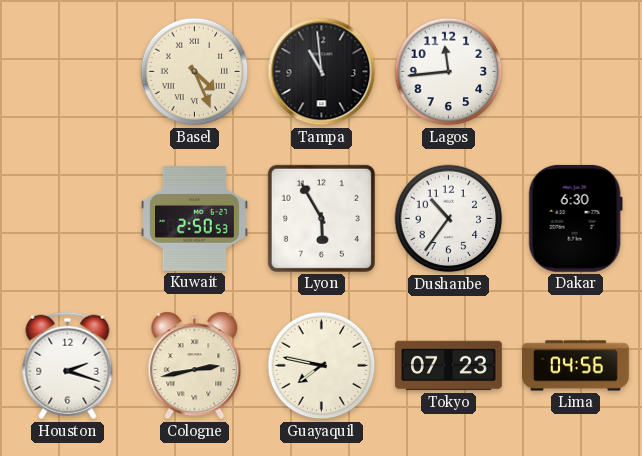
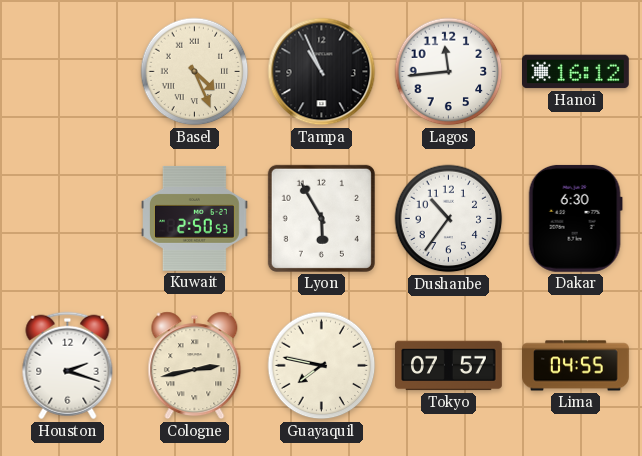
Tampa: 10:59 -> 10:56 (322, 72)
Hanoi: none -> 16:12 (576, 72)
Tokyo: 07:23 -> 07:57 (449, 366)
Lima: 04:56 -> 04:55 (576, 366)
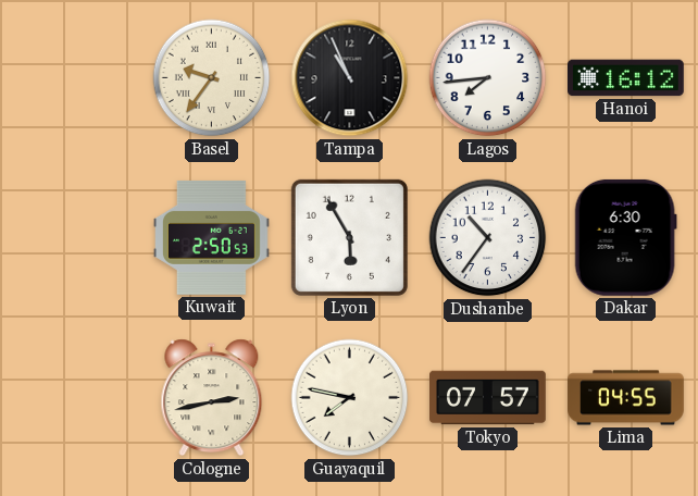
Basel: 4:26 -> 9:36 (212, 78)
Lagos: 11:44 -> 7:44 (488, 78)
Houston: 2:18 -> none (68, 366)
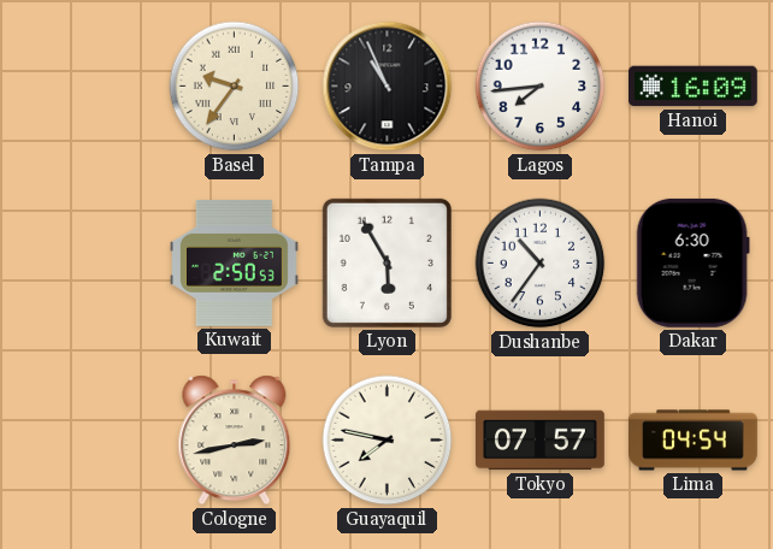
Hanoi: 16:12 -> 16:09 (694, 87)
Lima: 04:55 -> 04:54 (694, 441)
